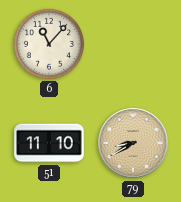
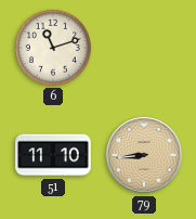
6: 11:07 -> 11:12 (53, 48)
79: 8:40 -> 8:44 (144, 155)
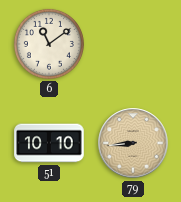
6: 11:12 -> 11:09 (49, 44)
51: 11:10 -> 10:10 (49, 143)
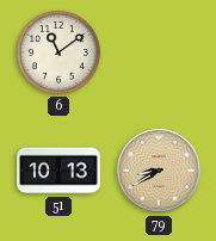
51: 10:10 -> 10:13 (58, 171)
79: 8:44 -> 8:40 (159, 171)
